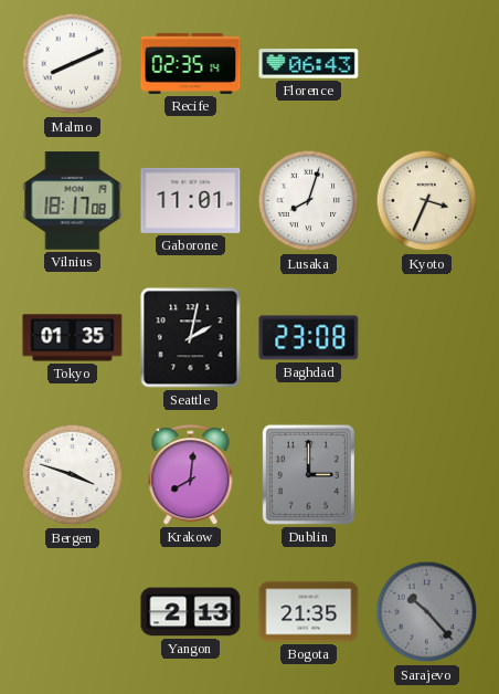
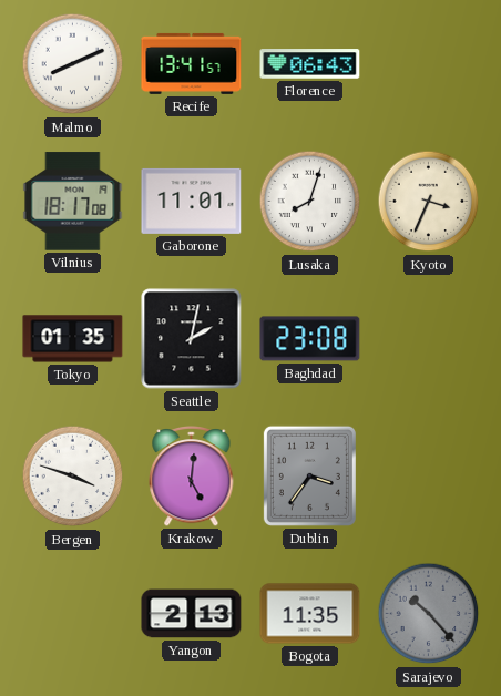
Recife: 02:35 -> 13:41 (192, 63)
Krakow: 8:01 -> 5:01 (192, 477)
Dublin: 3:00 -> 3:36 (309, 475)
Bogota: 21:35 -> 11:35 (310, 614)
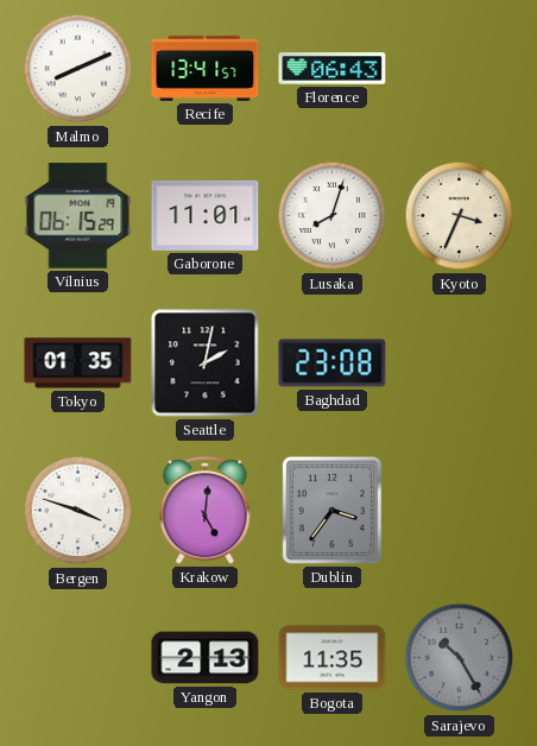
Vilnius: 18:17 -> 06:15 (78, 216)
Sarajevo: 10:23 -> 10:25 (460, 658)
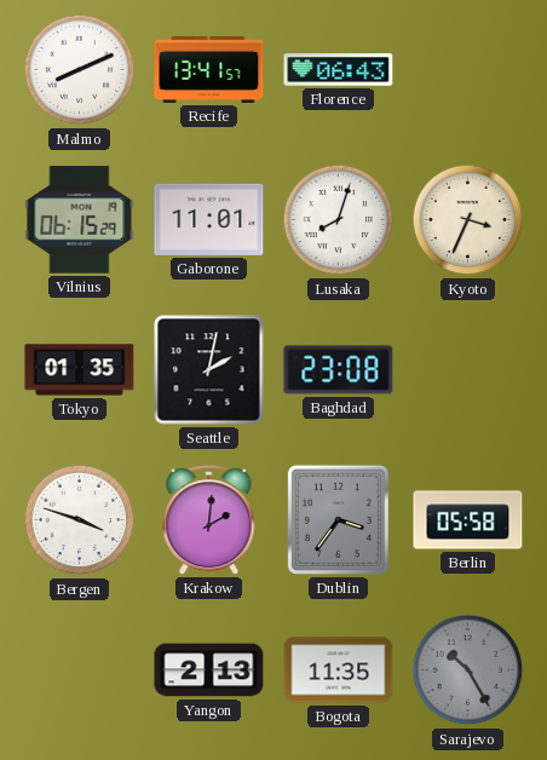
Krakow: 5:01 -> 2:01 (209, 520)
Berlin: none -> 05:58 (468, 520)
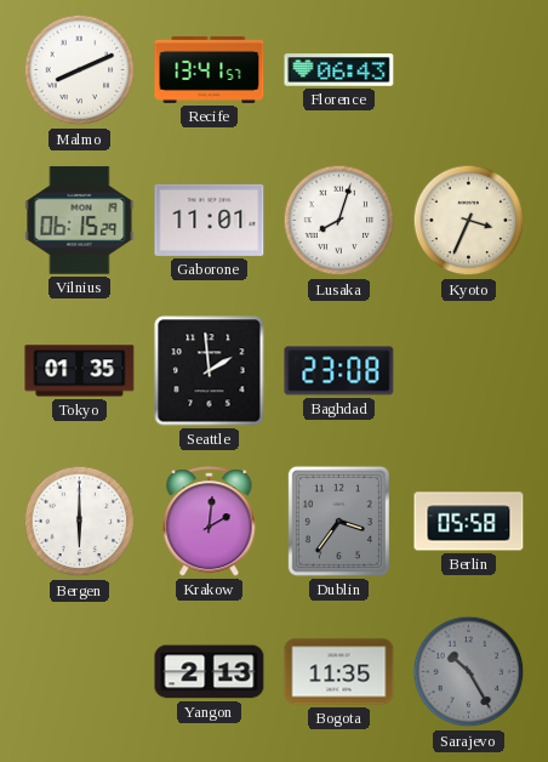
Seattle: 2:02 -> 1:59 (210, 371)
Bergen: 3:48 -> 6:00 (80, 522)
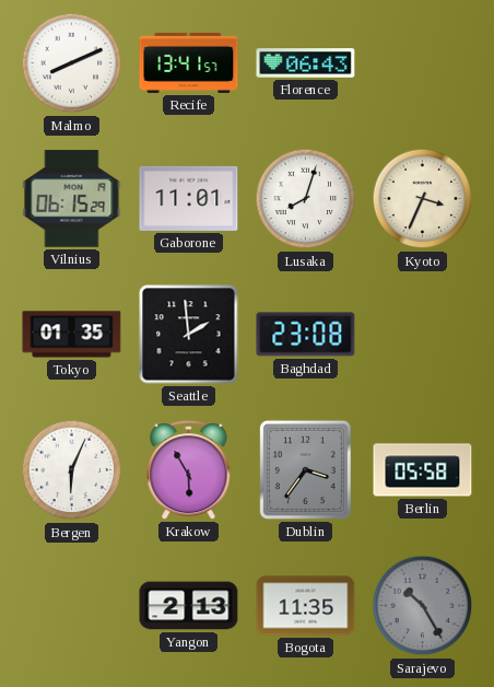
Bergen: 6:00 -> 6:04 (72, 470)
Krakow: 2:01 -> 5:55 (189, 470)
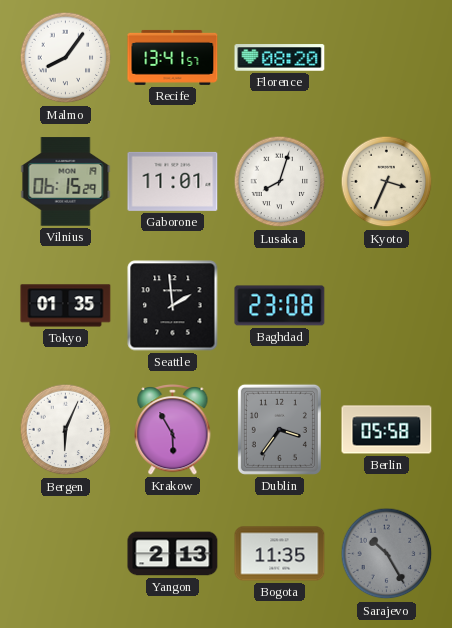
Malmo: 8:11 -> 8:06 (66, 58)
Florence: 06:43 -> 08:20 (280, 58)
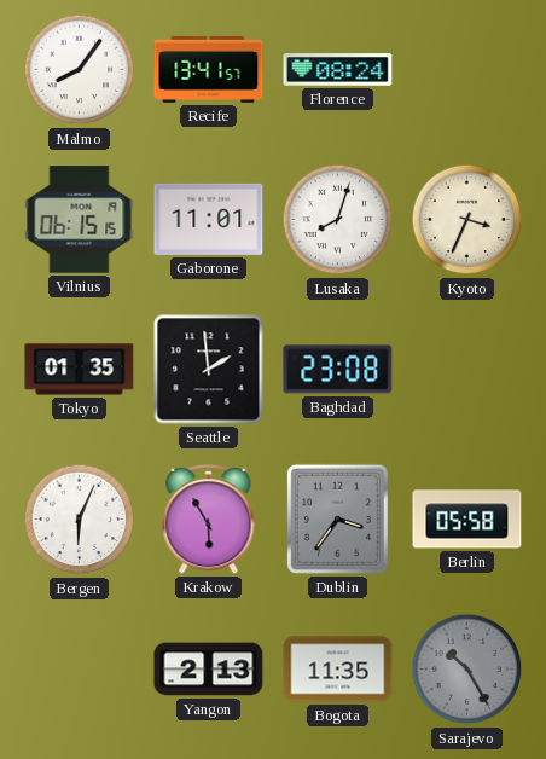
Florence: 08:20 -> 08:24 (338, 70)
Vilnius: 06:15:29 -> 06:15:15 (80, 220)
